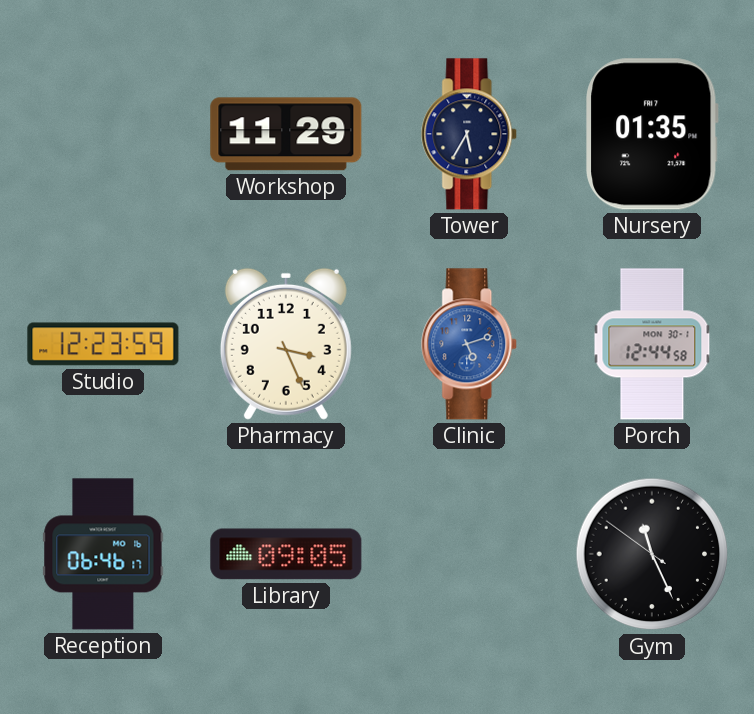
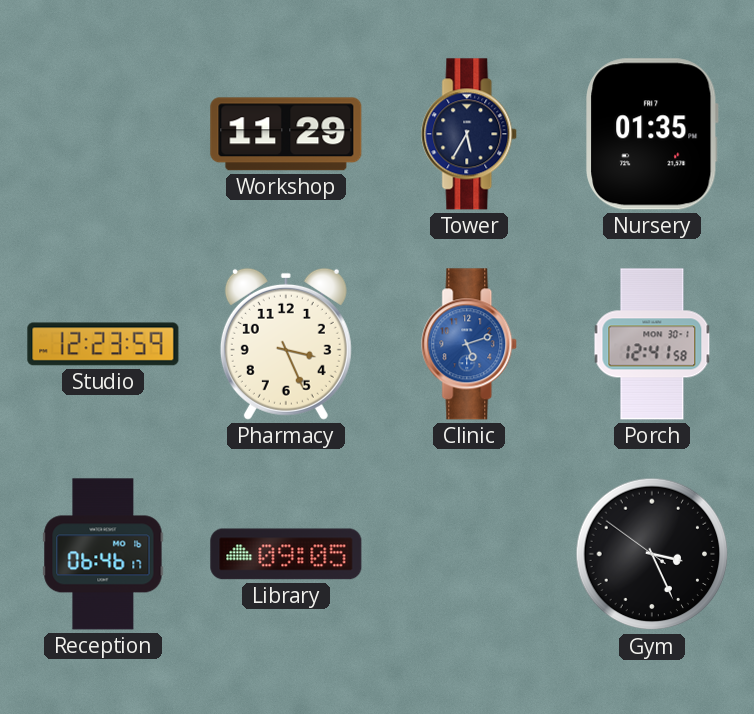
Porch: 12:44 -> 12:41 (652, 344)
Gym: 11:25 -> 3:25 (652, 554)
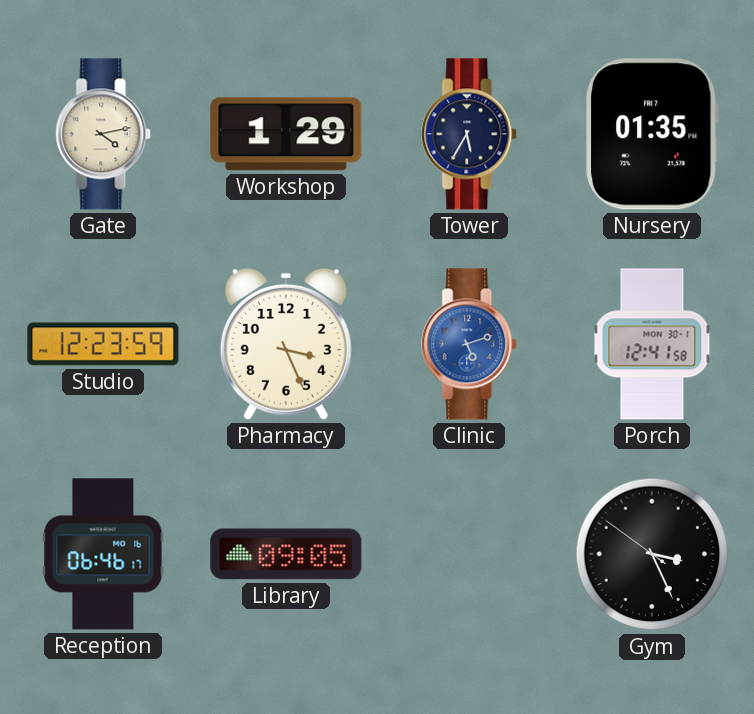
Gate: none -> 4:13 (104, 134)
Workshop: 11:29 -> 1:29 (286, 134)
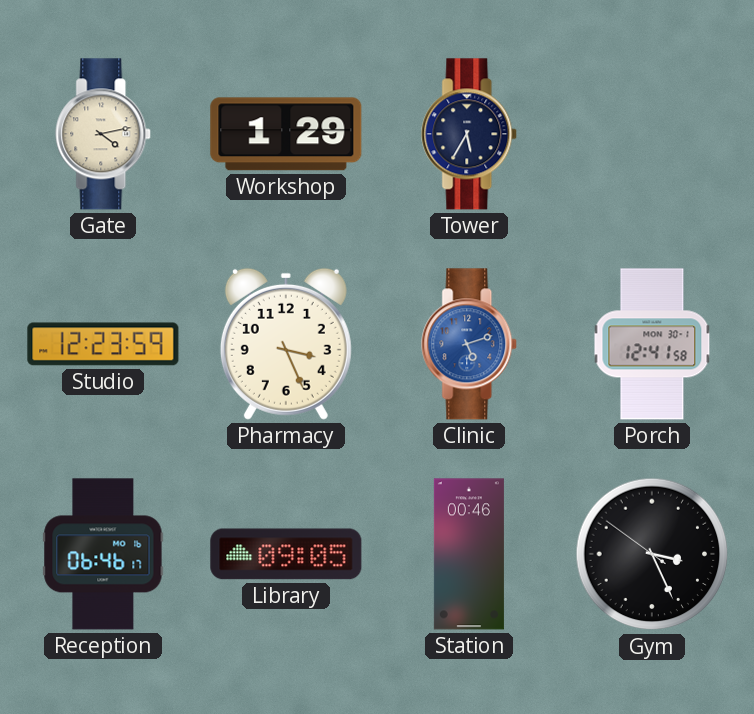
Nursery: 01:35 -> none (652, 134)
Station: none -> 00:46 (469, 554)
